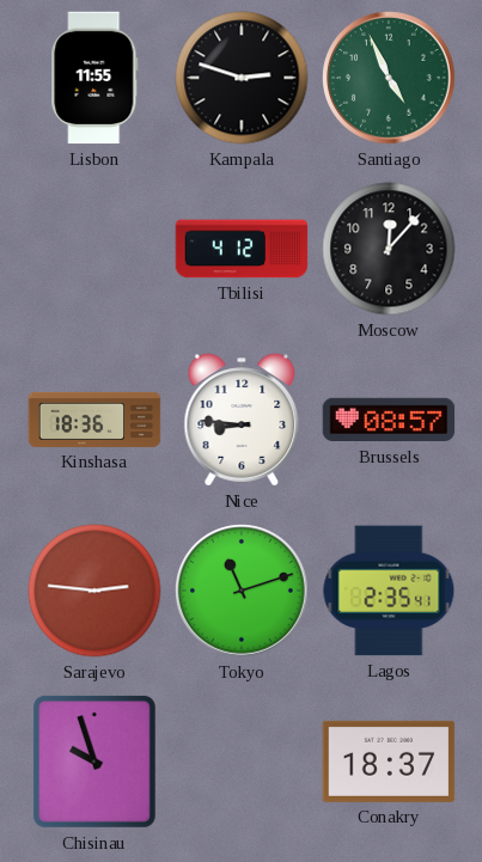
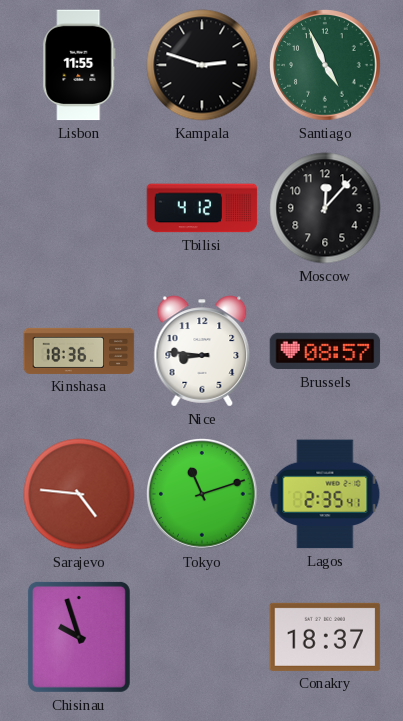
Sarajevo: 2:46 -> 4:46 (79, 494)
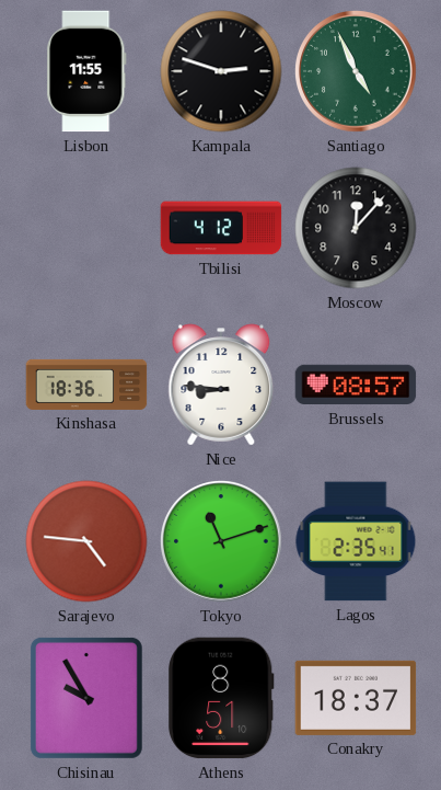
Chisinau: 9:57 -> 9:55 (86, 698)
Athens: none -> 8:51 (222, 698)
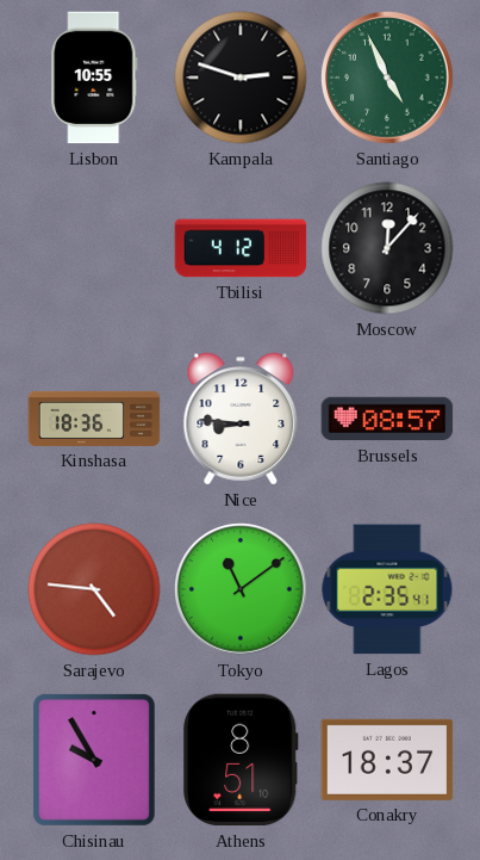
Lisbon: 11:55 -> 10:55 (94, 78)
Tokyo: 11:12 -> 11:09 (241, 589)
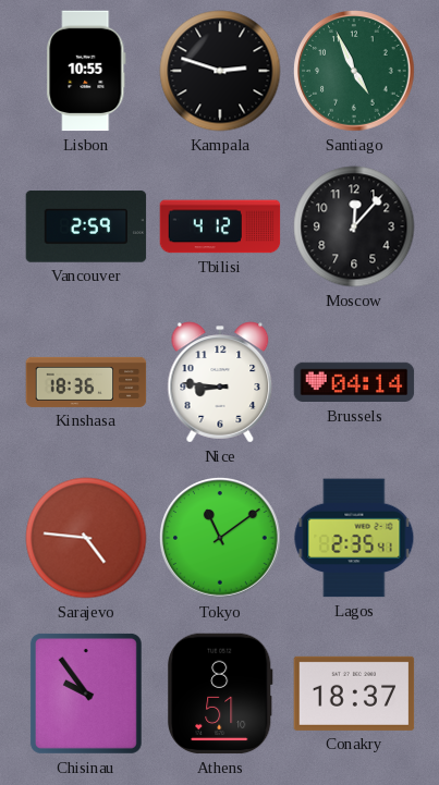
Vancouver: none -> 2:59 (86, 226)
Brussels: 08:57 -> 04:14 (354, 382)
Chisinau: 9:55 -> 9:54 (86, 694)
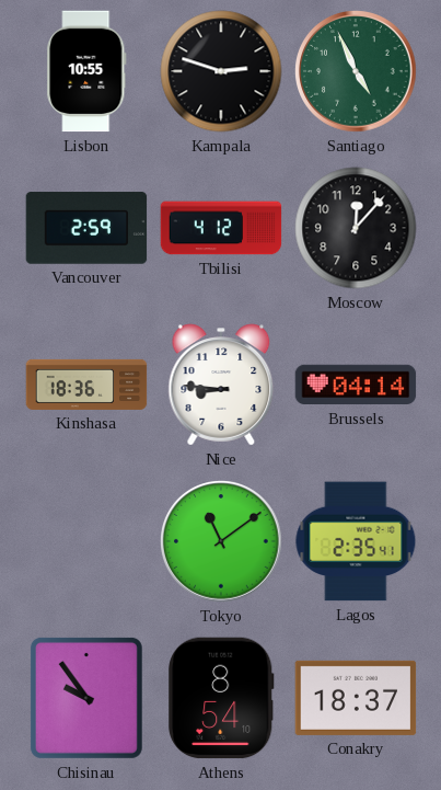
Sarajevo: 4:46 -> none (86, 538)
Athens: 8:51 -> 8:54 (222, 698)
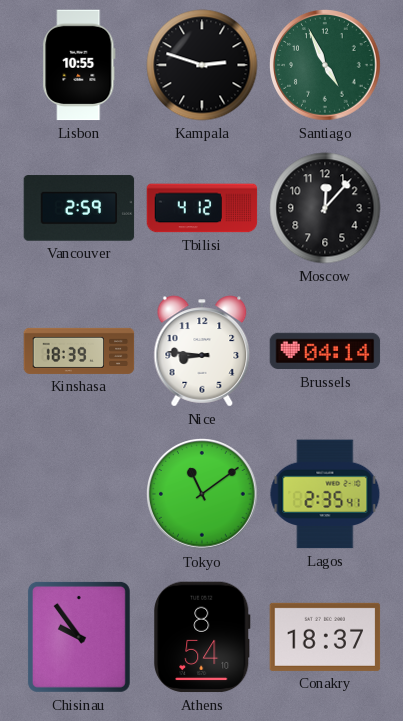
Kinshasa: 18:36 -> 18:39 (79, 351)
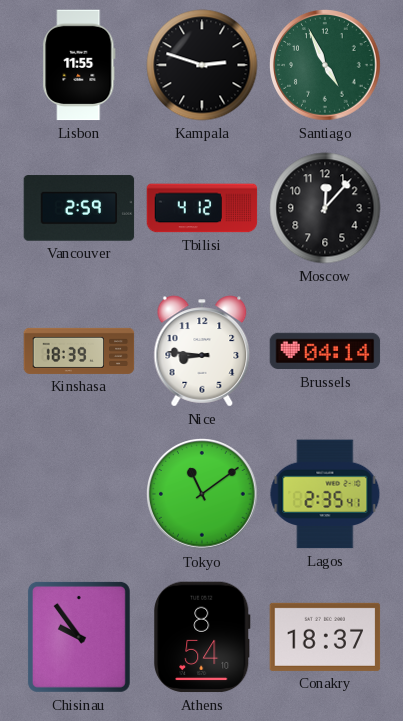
Lisbon: 10:55 -> 11:55 (79, 65)
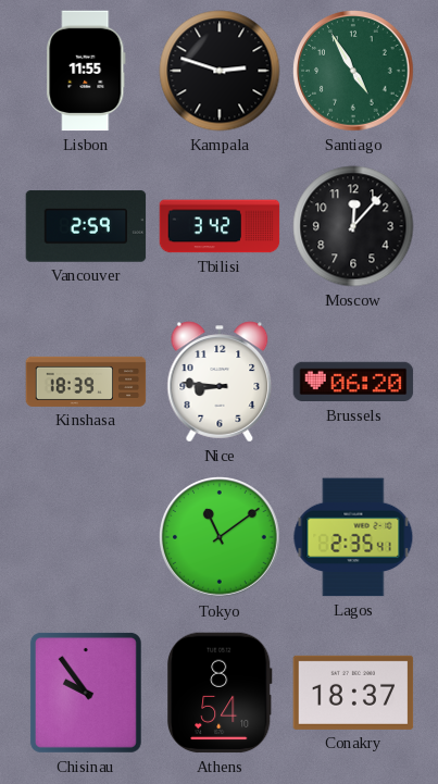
Santiago: 4:56 -> 4:55 (353, 71)
Tbilisi: 4:12 -> 3:42 (220, 226)
Brussels: 04:14 -> 06:20 (353, 382)
